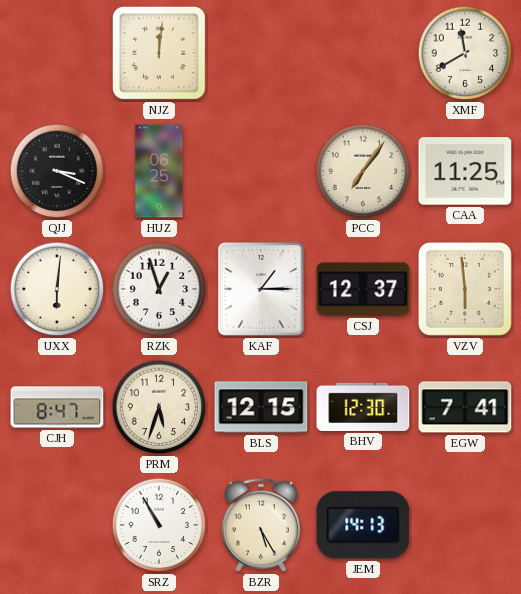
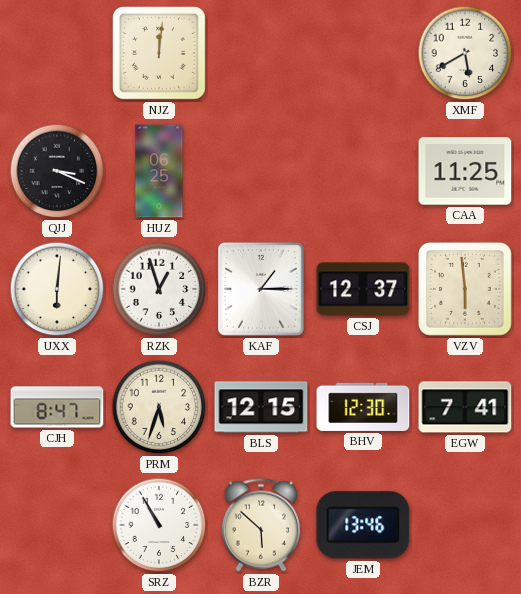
XMF: 11:40 -> 5:40 (465, 53)
PCC: 7:06 -> none (363, 171)
BZR: 5:25 -> 5:52 (261, 525)
JEM: 14:13 -> 13:46 (363, 525)
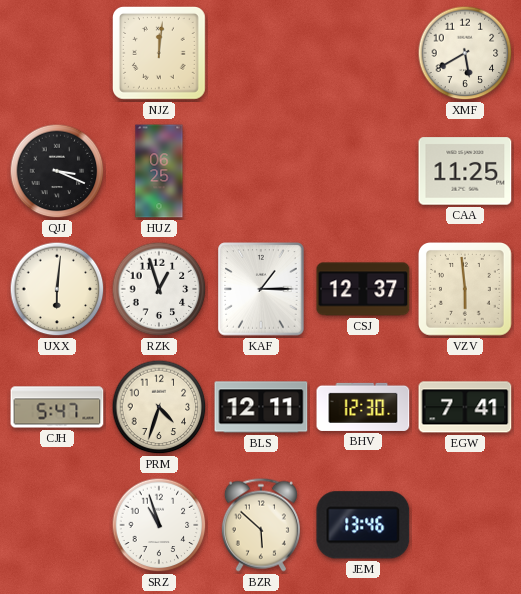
CJH: 8:47 -> 5:47 (57, 407)
PRM: 5:33 -> 4:33 (159, 407)
BLS: 12:15 -> 12:11 (261, 407)
SRZ: 10:55 -> 10:57 (159, 525)
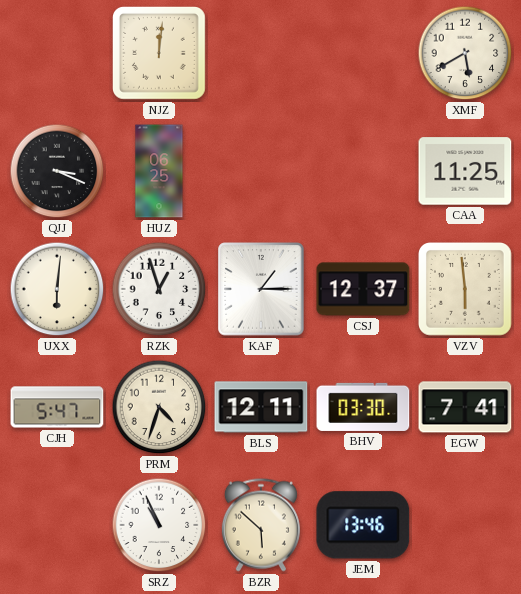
BHV: 12:30 -> 03:30 (363, 407)
SRZ: 10:57 -> 10:56 (159, 525)
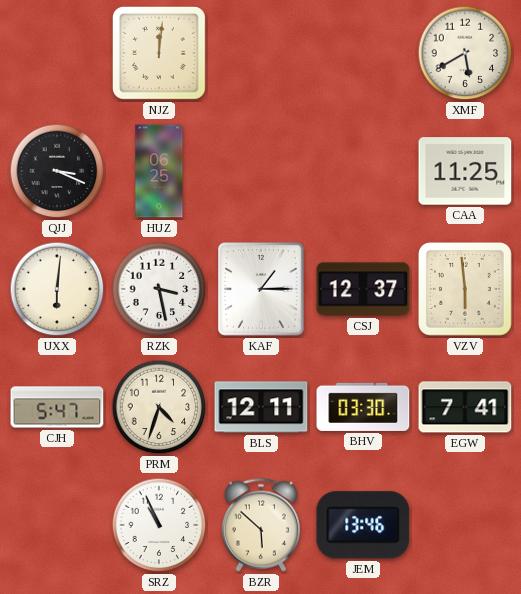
RZK: 12:57 -> 3:28 (159, 289)
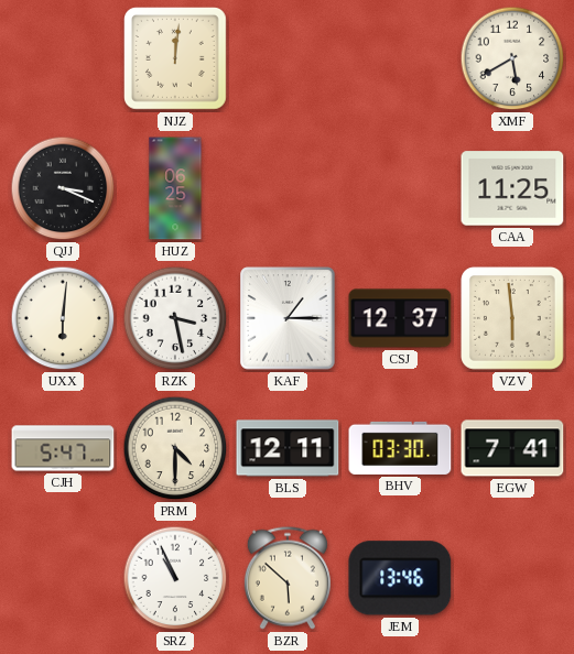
PRM: 4:33 -> 4:30 (175, 448)
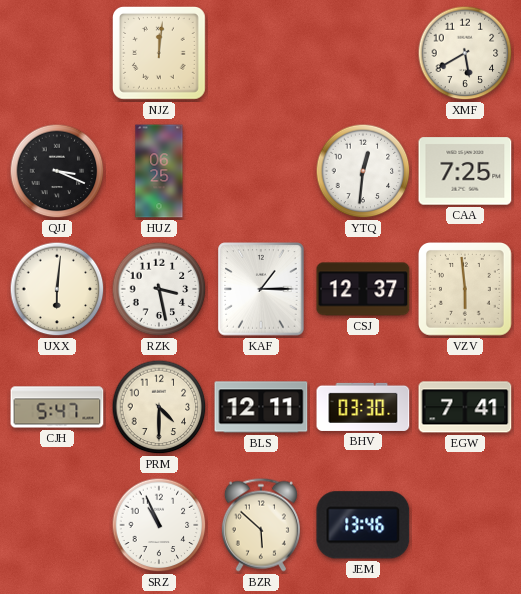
YTQ: none -> 12:31 (363, 171)
CAA: 11:25 -> 7:25 (465, 171)
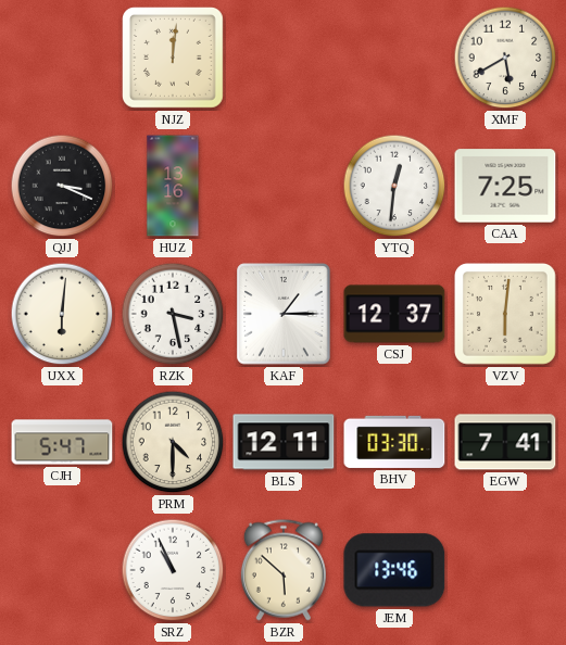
HUZ: 06:25 -> 13:16 (173, 186)
VZV: 5:59 -> 6:01 (506, 315)
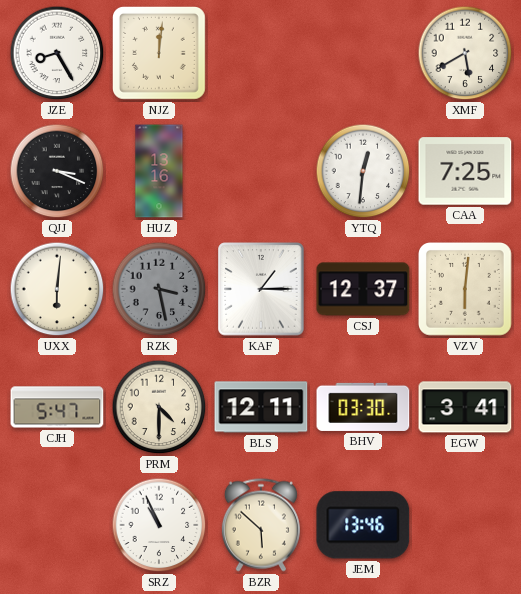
JZE: none -> 8:25 (57, 53)
RZK dial: white -> grey (159, 289)
EGW: 7:41 -> 3:41 (465, 407)
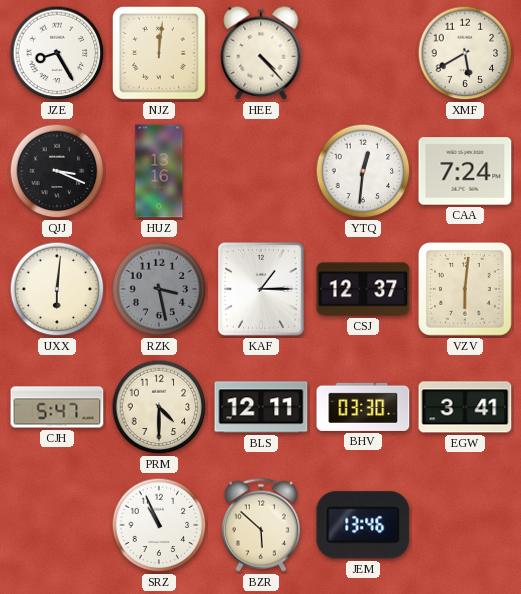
HEE: none -> 4:23 (261, 53)
CAA: 7:25 -> 7:24 (465, 171)
